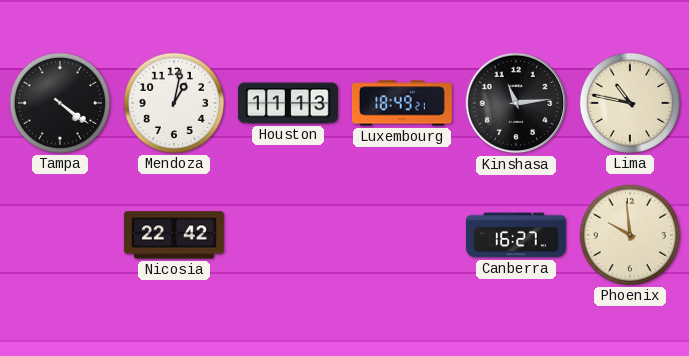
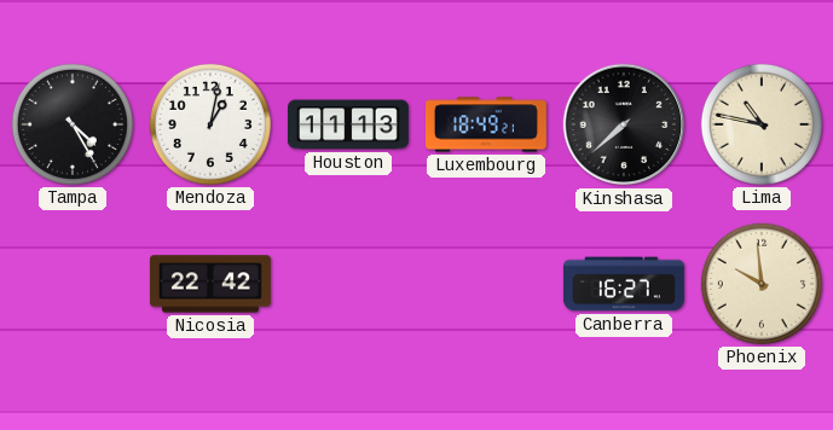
Tampa: 4:21 -> 4:25 (73, 124)
Kinshasa: 11:14 -> 7:38 (624, 124)
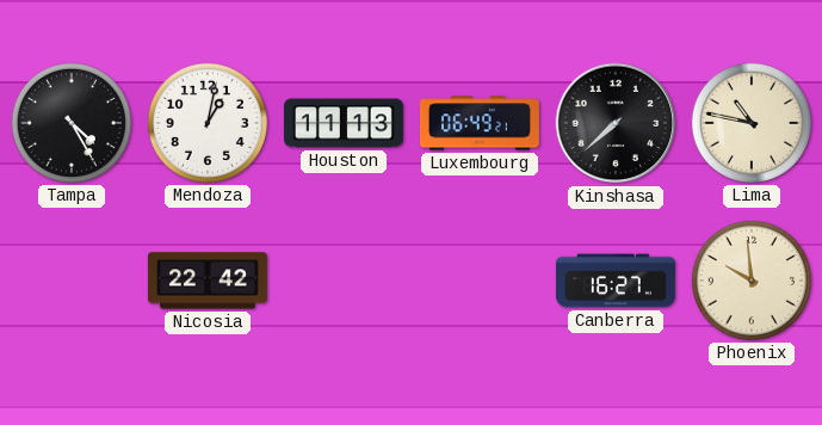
Luxembourg: 18:49 -> 06:49 (480, 123)
